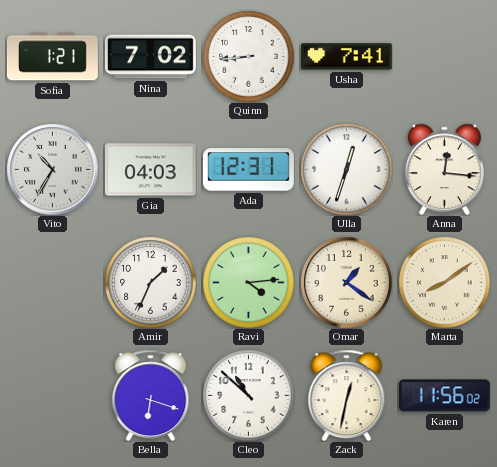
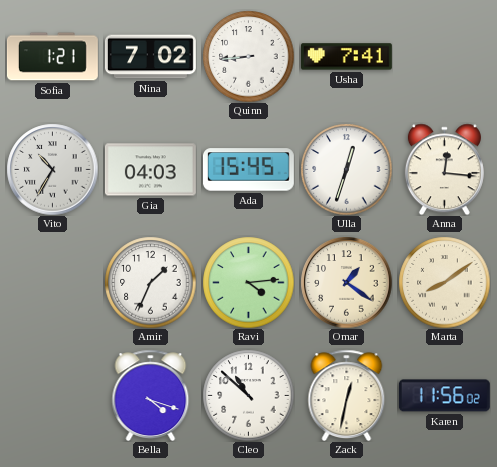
Ada: 12:31 -> 15:45 (248, 170)
Bella: 6:18 -> 4:18 (151, 395)
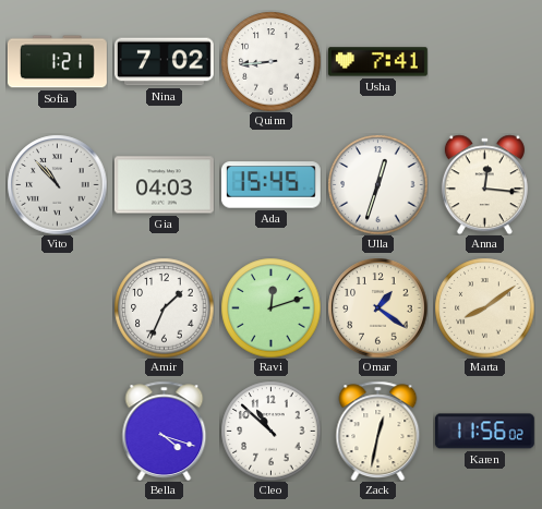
Vito: 10:35 -> 10:53 (57, 184)
Ravi: 4:14 -> 12:12 (270, 307)
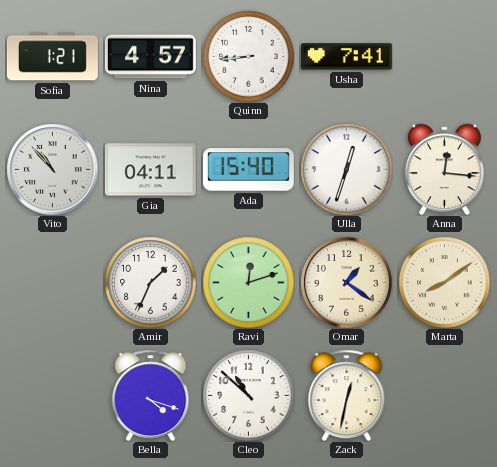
Nina: 7:02 -> 4:57 (150, 57)
Gia: 04:03 -> 04:11 (150, 170)
Ada: 15:45 -> 15:40 (248, 170)
Karen: 11:56 -> none (484, 432)
